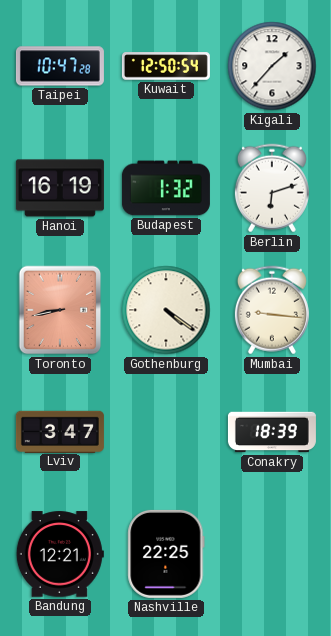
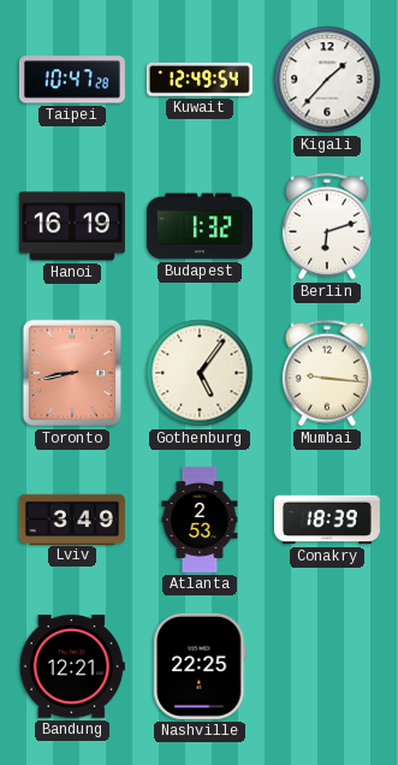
Kuwait: 12:50 -> 12:49 (200, 79)
Gothenburg: 4:21 -> 5:06 (200, 373)
Lviv: 3:47 -> 3:49 (72, 518)
Atlanta: none -> 2:53 (200, 520)
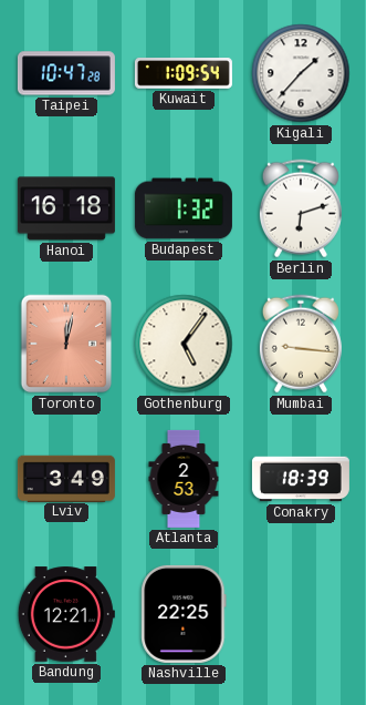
Kuwait: 12:49 -> 1:09 (184, 73)
Hanoi: 16:19 -> 16:18 (66, 208)
Toronto: 8:43 -> 12:02 (66, 344)
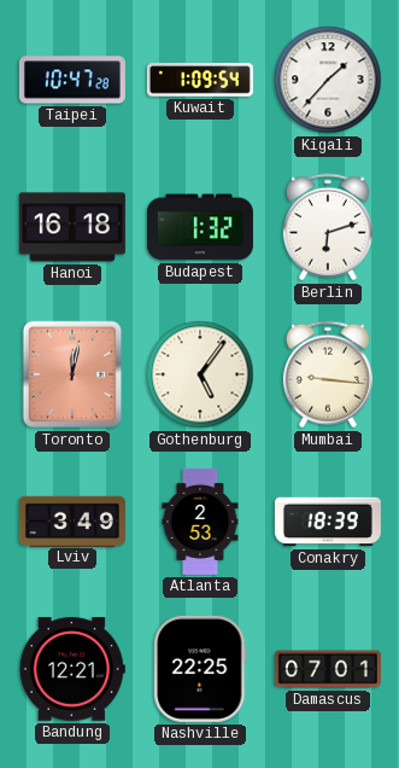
Damascus: none -> 07:01 (328, 669)
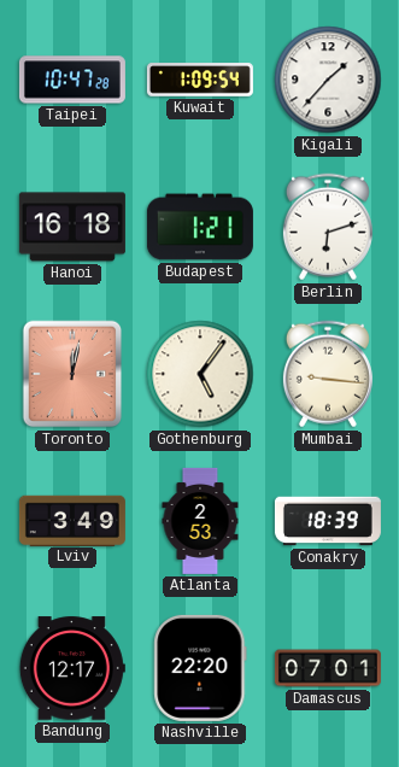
Budapest: 1:32 -> 1:21 (200, 227)
Bandung: 12:21 -> 12:17 (72, 668)
Nashville: 22:25 -> 22:20 (200, 668)
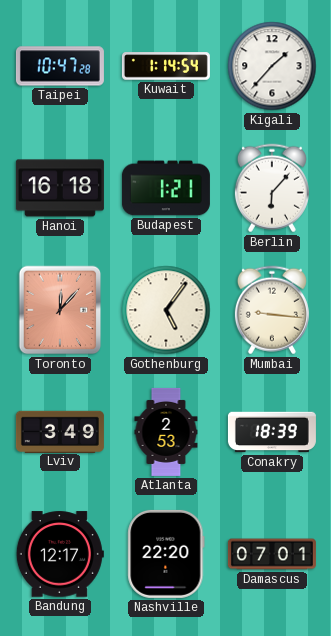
Kuwait: 1:09 -> 1:14 (166, 66)
Berlin: 6:12 -> 6:07 (272, 188)
Toronto: 12:02 -> 12:07 (60, 310)
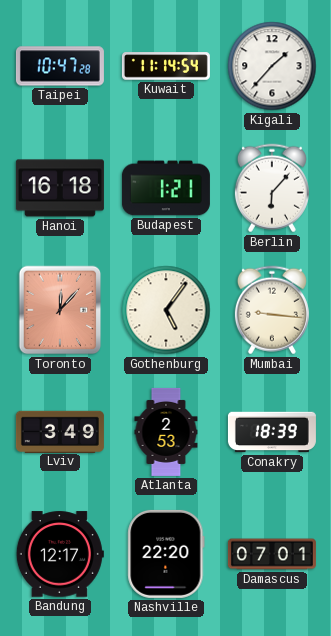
Kuwait: 1:14 -> 11:14 (166, 66)
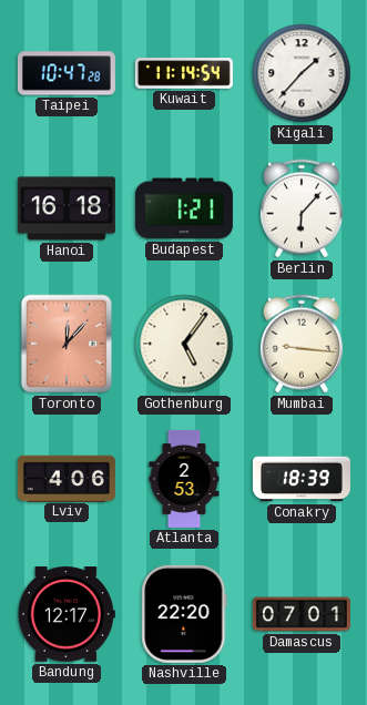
Lviv: 3:49 -> 4:06 (67, 478)
